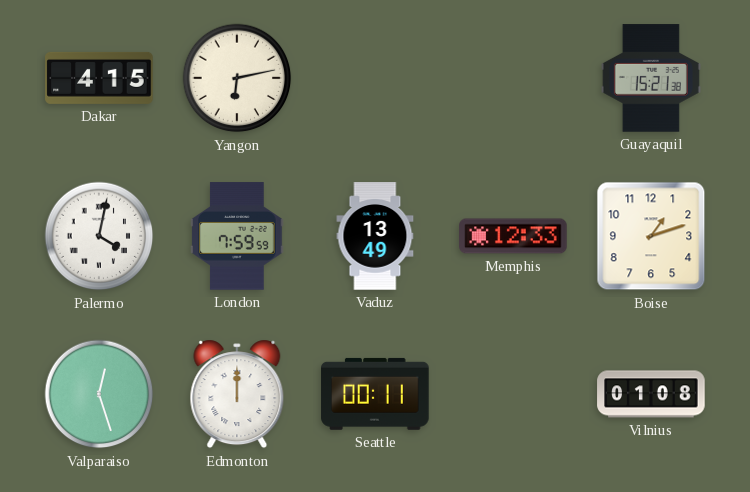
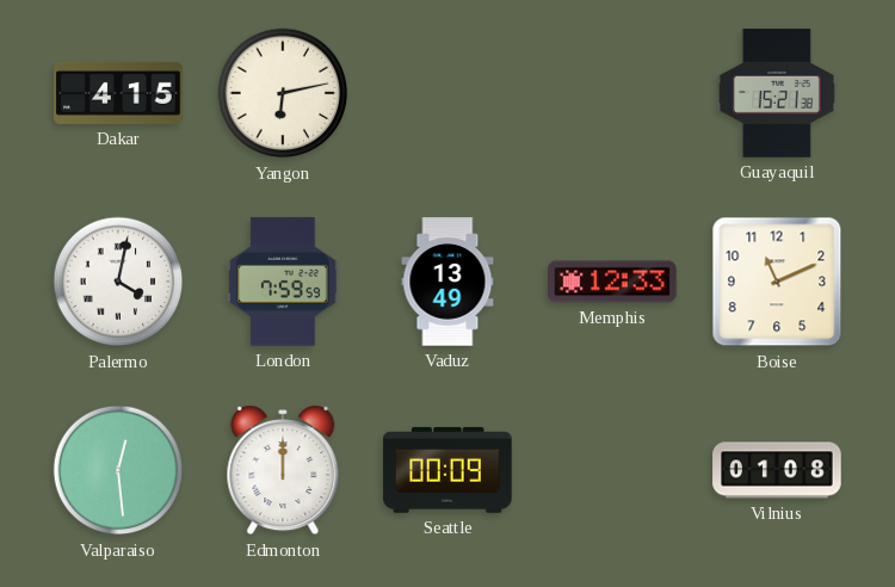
Boise: 1:12 -> 11:11 (777, 282)
Valparaiso: 12:27 -> 12:29 (118, 470)
Seattle: 00:11 -> 00:09 (447, 470)
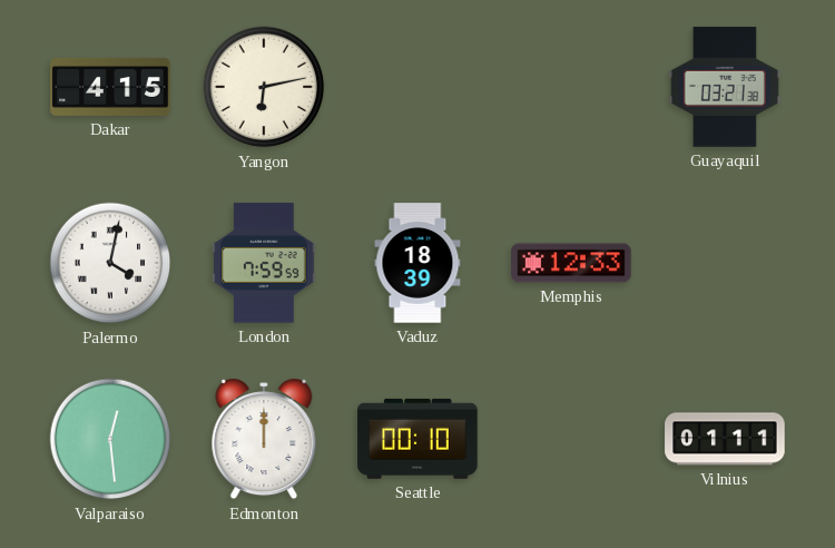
Guayaquil: 15:21 -> 03:21 (725, 87)
Vaduz: 13:49 -> 18:39 (417, 263)
Boise: 11:11 -> none (777, 282)
Seattle: 00:09 -> 00:10 (417, 439)
Vilnius: 01:08 -> 01:11 (725, 439)
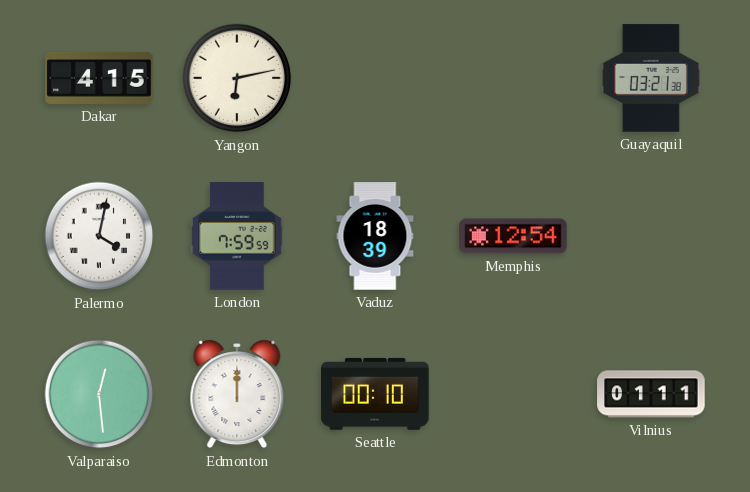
Memphis: 12:33 -> 12:54 (513, 236)
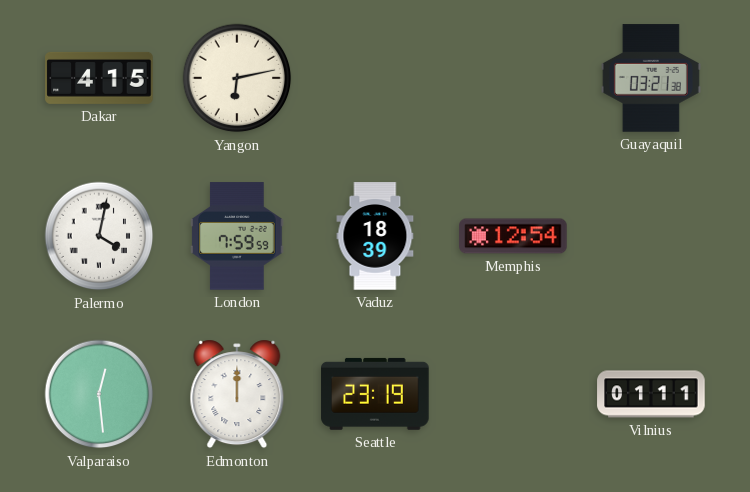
Seattle: 00:10 -> 23:19 (375, 394)
